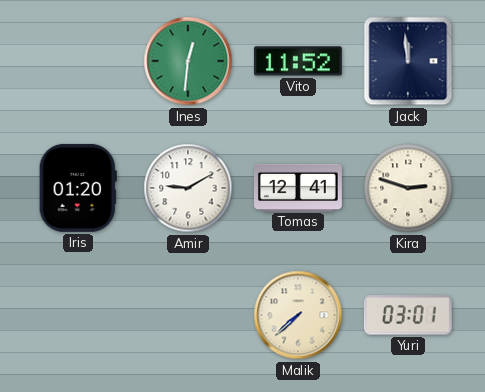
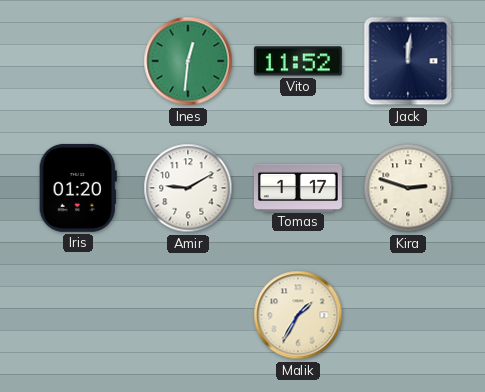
Jack: 11:59 -> 12:01 (408, 61)
Tomas: 12:41 -> 1:17 (299, 187)
Malik: 7:38 -> 1:35 (298, 315)
Yuri: 03:01 -> none (408, 315)
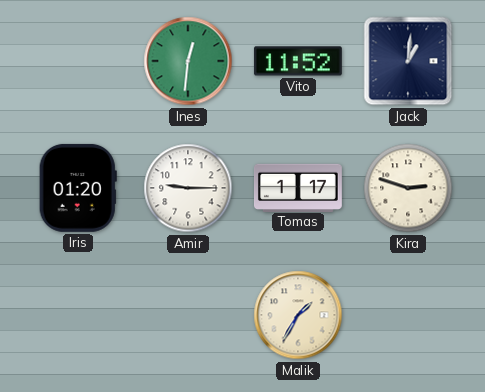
Jack: 12:01 -> 1:01 (408, 61)
Amir: 9:10 -> 9:15 (188, 188)
